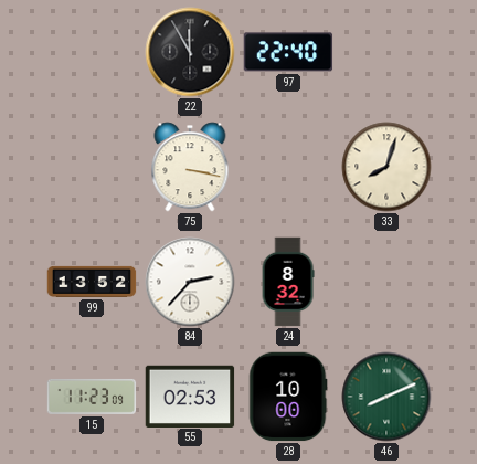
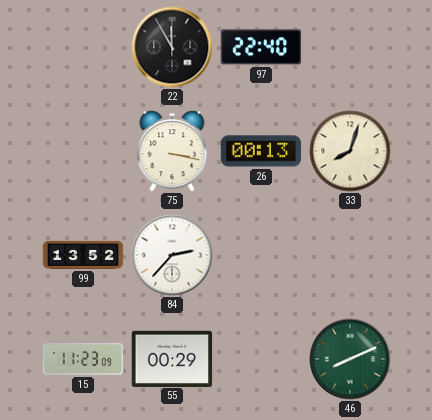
26: none -> 00:13 (261, 151)
24: 8:32 -> none (288, 282)
55: 02:53 -> 00:29 (172, 358)
28: 10:00 -> none (288, 397)
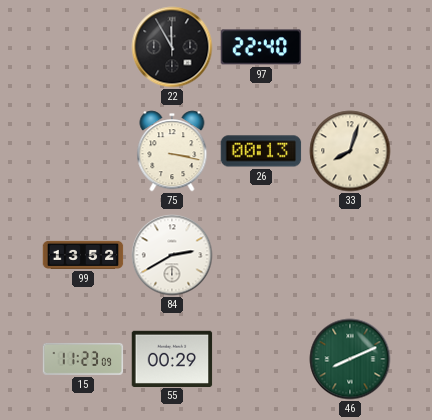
84: 2:37 -> 2:40 (172, 255)
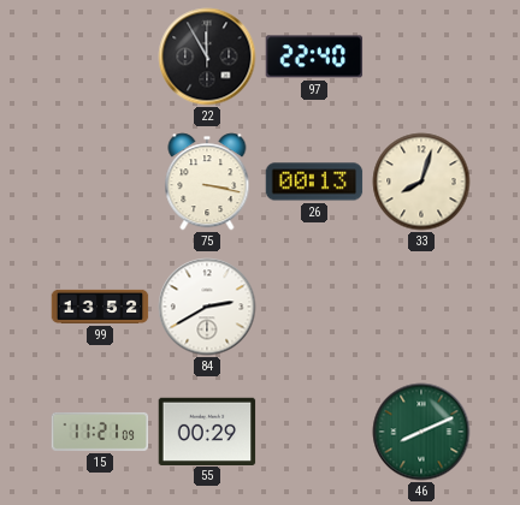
15: 11:23 -> 11:21 (100, 432)
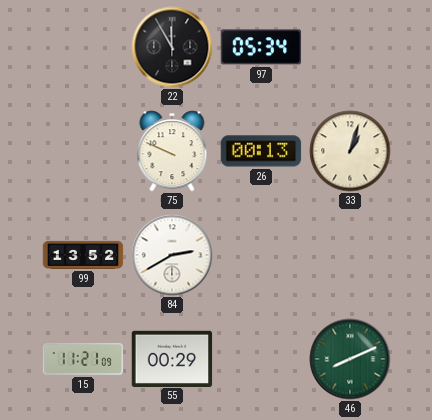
97: 22:40 -> 05:34 (261, 47)
75: 3:17 -> 9:49 (172, 151)
33: 8:03 -> 1:03 (350, 151)
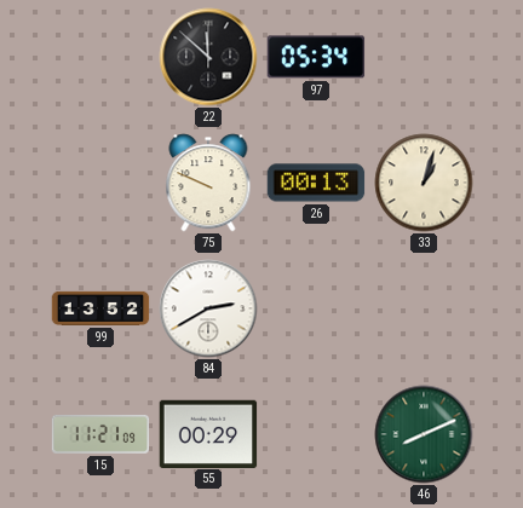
22: 11:55 -> 11:52 (208, 57)
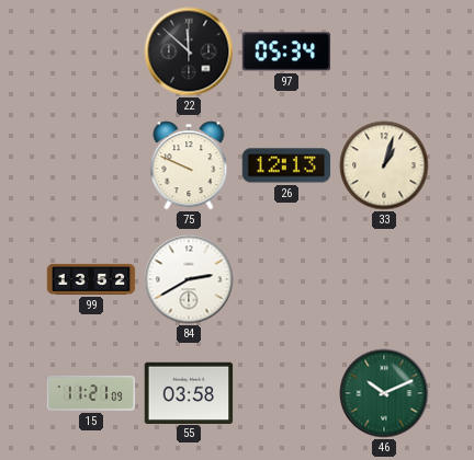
26: 00:13 -> 12:13 (286, 165)
55: 00:29 -> 03:58 (189, 392)
46: 8:11 -> 10:11 (384, 393)
